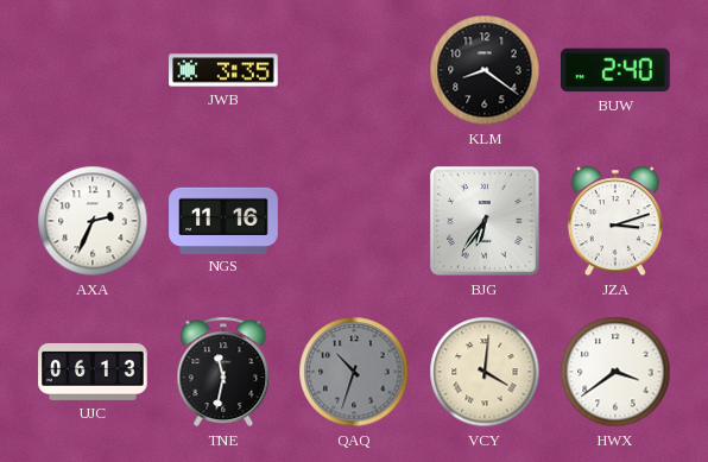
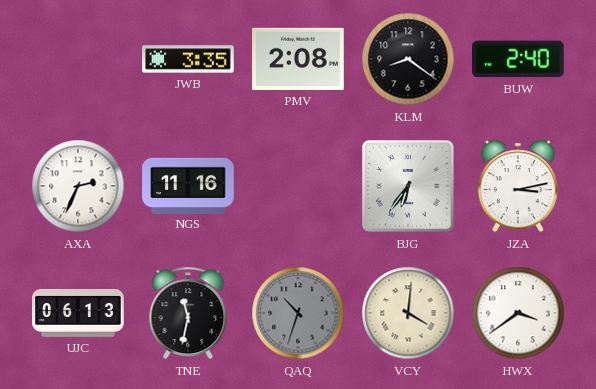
PMV: none -> 2:08 (298, 59)
JZA: 3:12 -> 3:13 (518, 186)
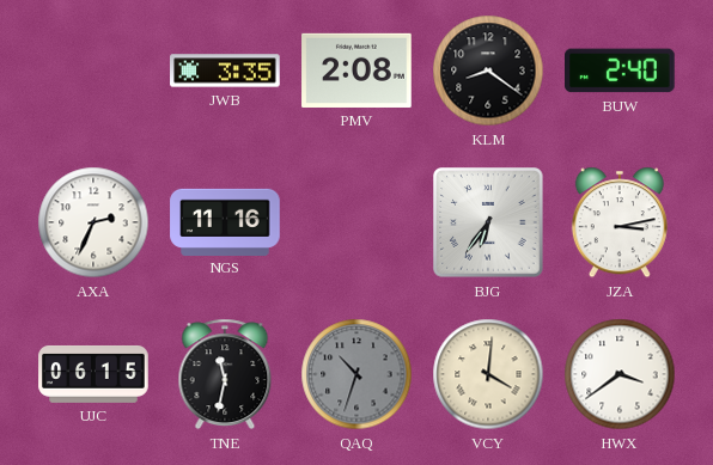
UJC: 06:13 -> 06:15 (93, 374)
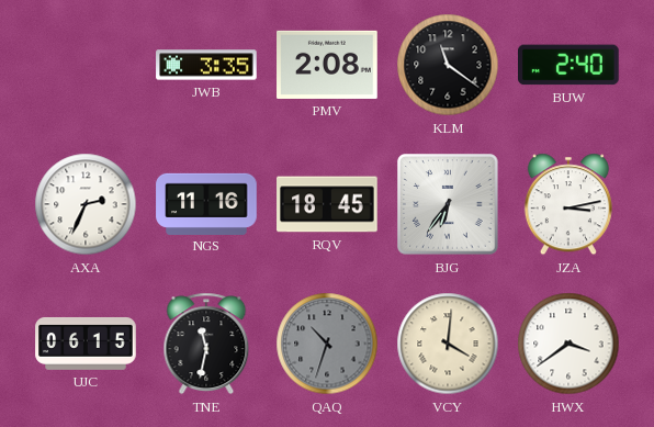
KLM: 8:21 -> 11:21 (448, 65)
RQV: none -> 18:45 (327, 204)
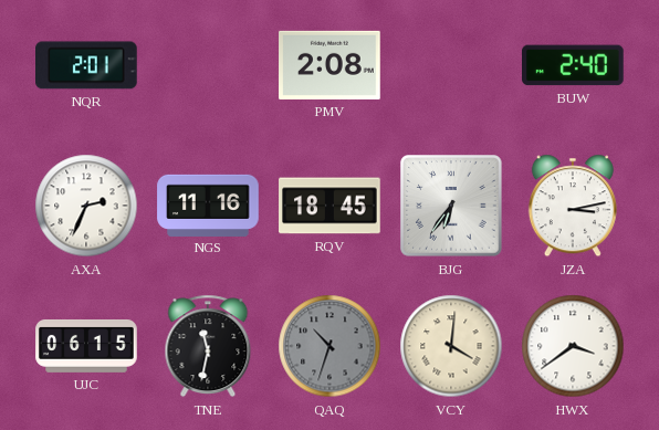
NQR: none -> 2:01 (87, 65)
JWB: 3:35 -> none (206, 65)
KLM: 11:21 -> none (448, 65)
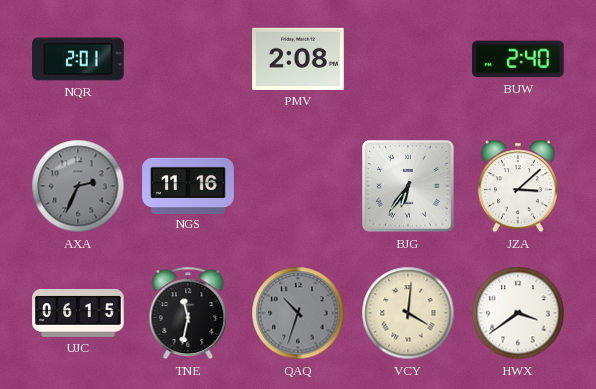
AXA dial: white -> grey (78, 186)
RQV: 18:45 -> none (329, 206)
JZA: 3:13 -> 3:08 (518, 186)
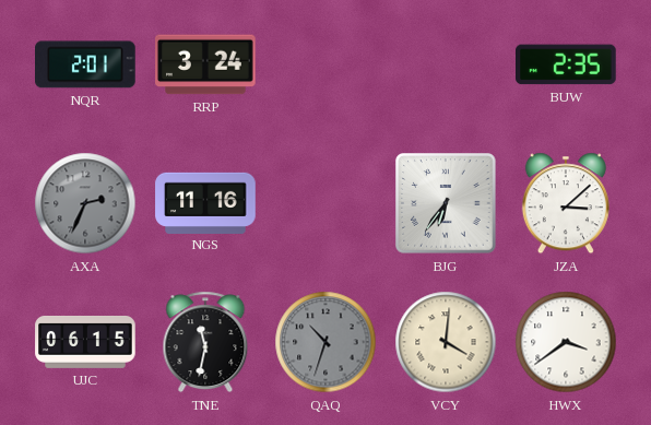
RRP: none -> 3:24 (206, 64)
PMV: 2:08 -> none (298, 59)
BUW: 2:40 -> 2:35 (567, 64)
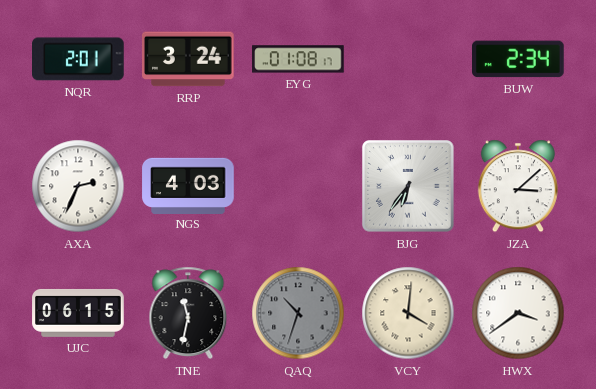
EYG: none -> 01:08 (298, 59)
BUW: 2:35 -> 2:34 (519, 59)
AXA dial: grey -> white (78, 186)
NGS: 11:16 -> 4:03 (188, 185)
